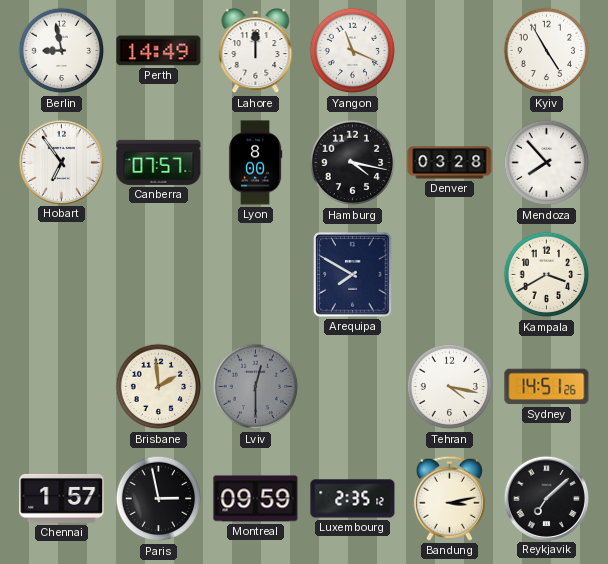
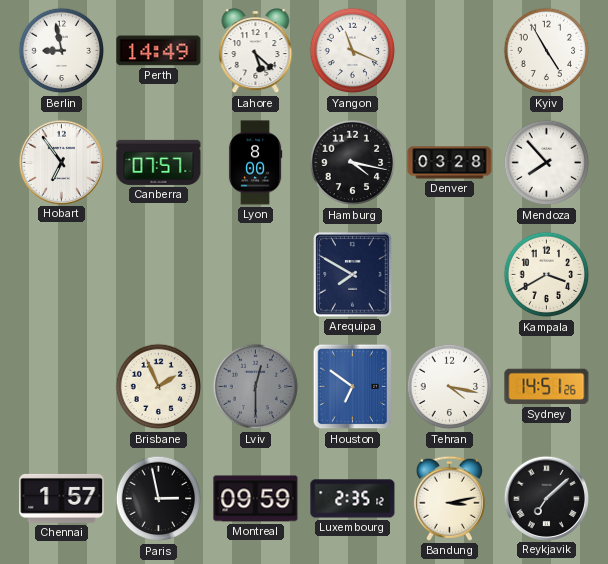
Lahore: 12:00 -> 5:22 (256, 51)
Brisbane: 1:59 -> 1:56 (159, 387)
Houston: none -> 6:51 (353, 387)
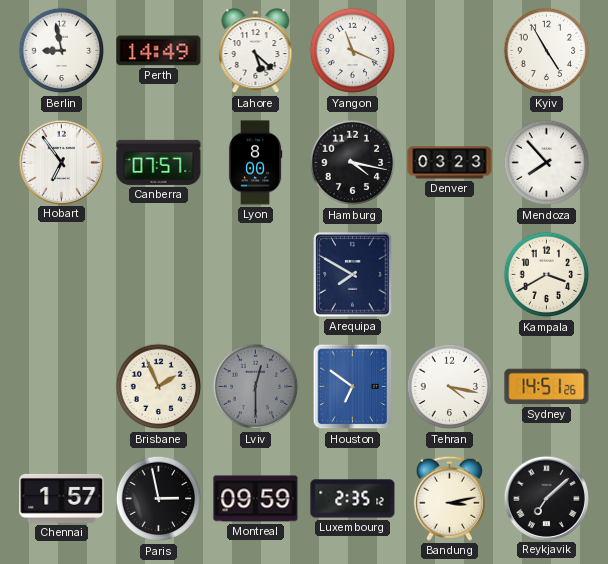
Denver: 03:28 -> 03:23 (450, 163)
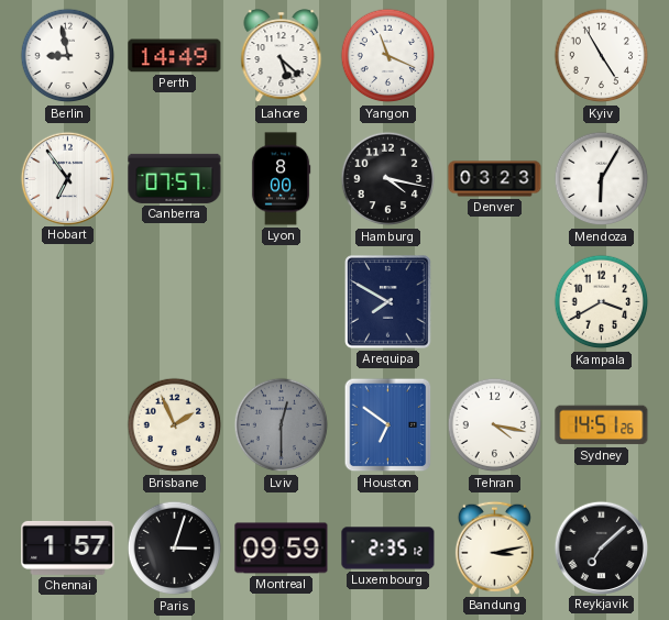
Mendoza: 7:53 -> 6:05 (602, 179)
Paris: 2:58 -> 3:03 (175, 549)
